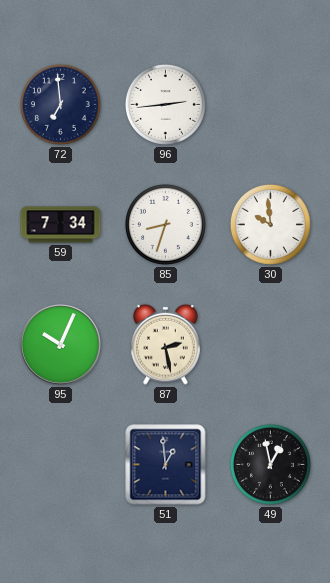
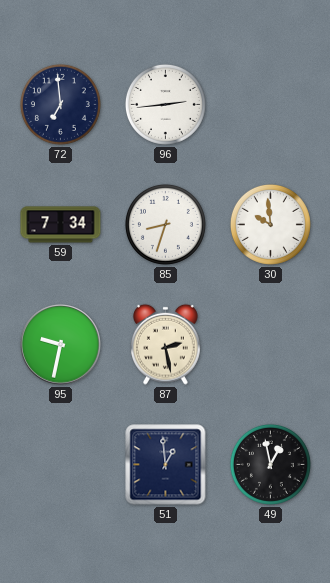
95: 10:04 -> 9:32 (61, 345)
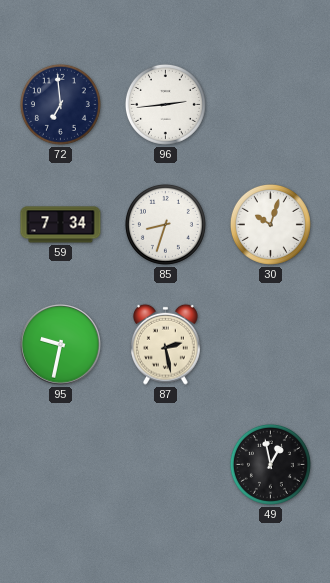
30: 9:59 -> 10:03 (270, 224)
51: 12:59 -> none (166, 465)
